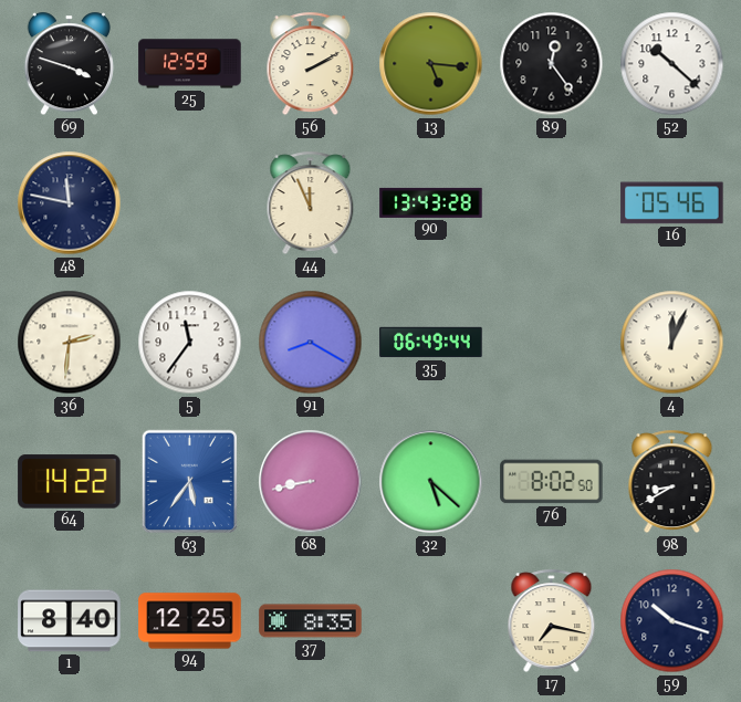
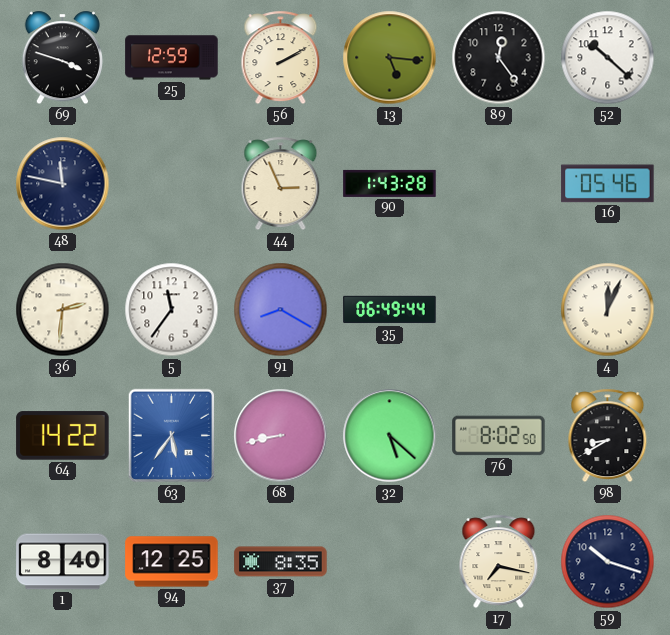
44: 11:56 -> 2:56 (281, 184)
90: 13:43 -> 1:43 (390, 183)
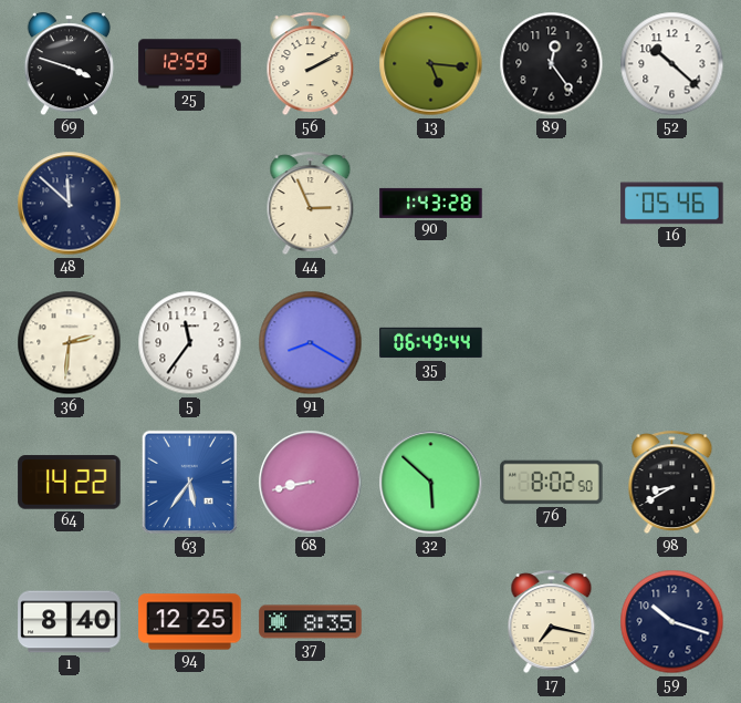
48: 11:47 -> 11:52 (70, 204)
4: 12:04 -> none (608, 310)
32: 5:22 -> 5:52 (431, 483)
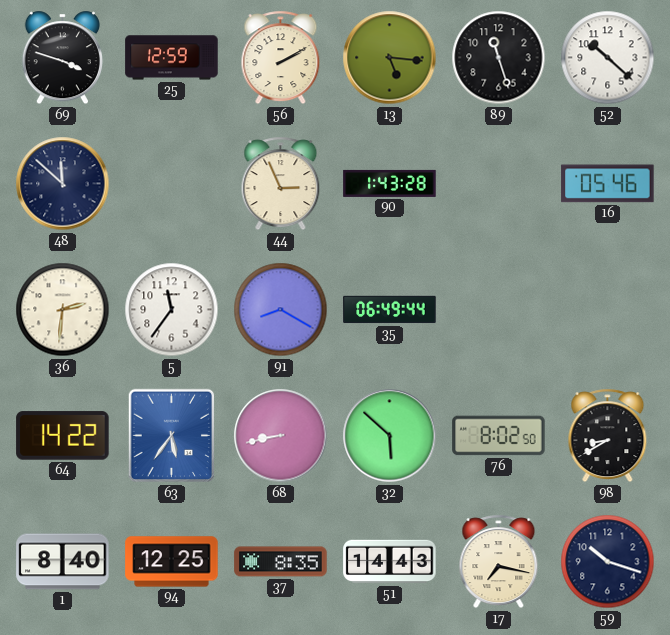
89: 12:24 -> 11:27 (499, 58)
51: none -> 14:43 (390, 562)
